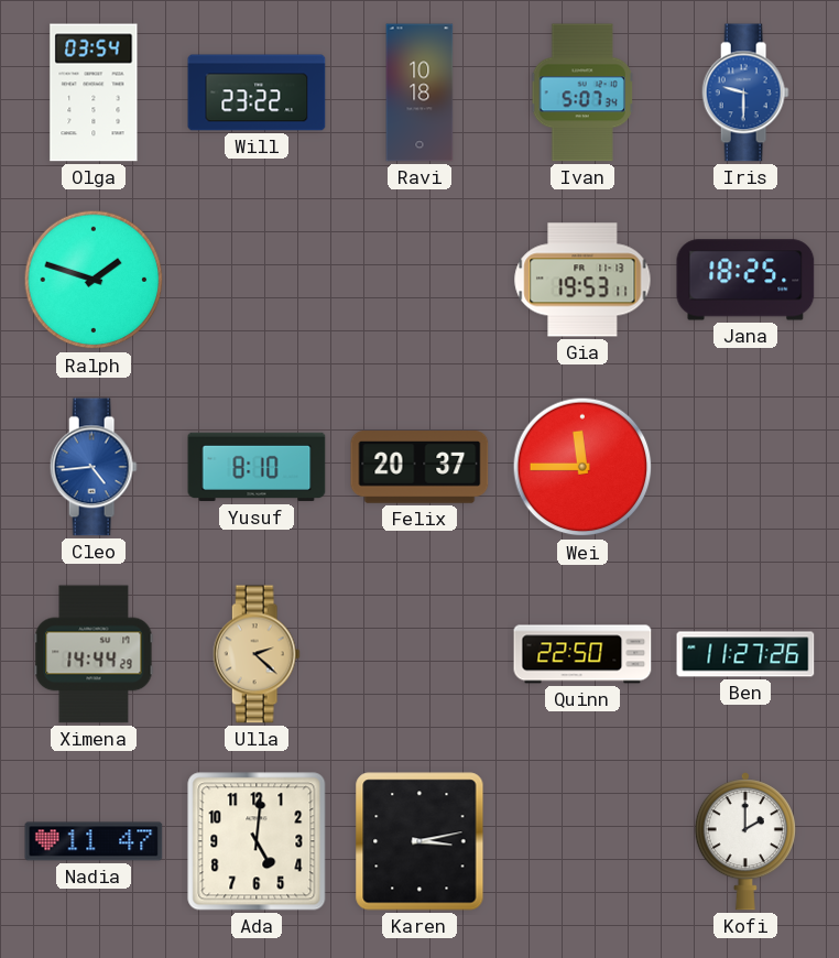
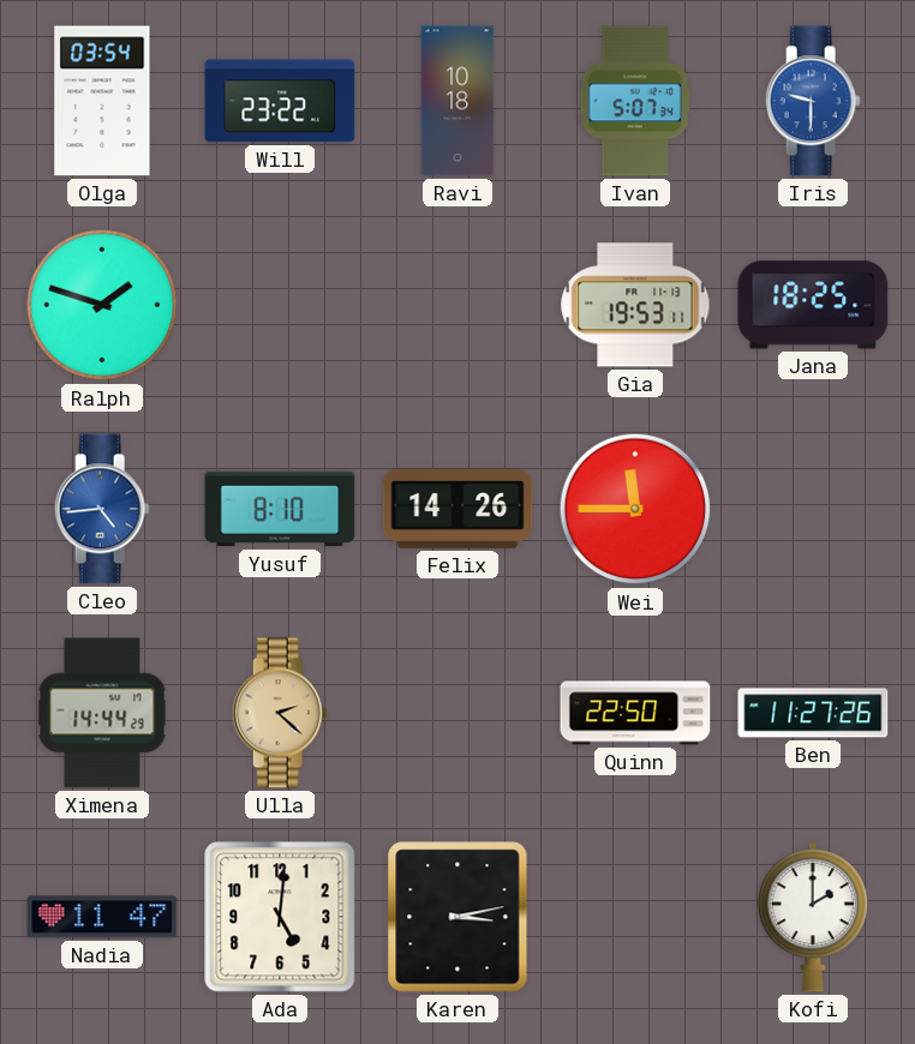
Felix: 20:37 -> 14:26 (458, 510)
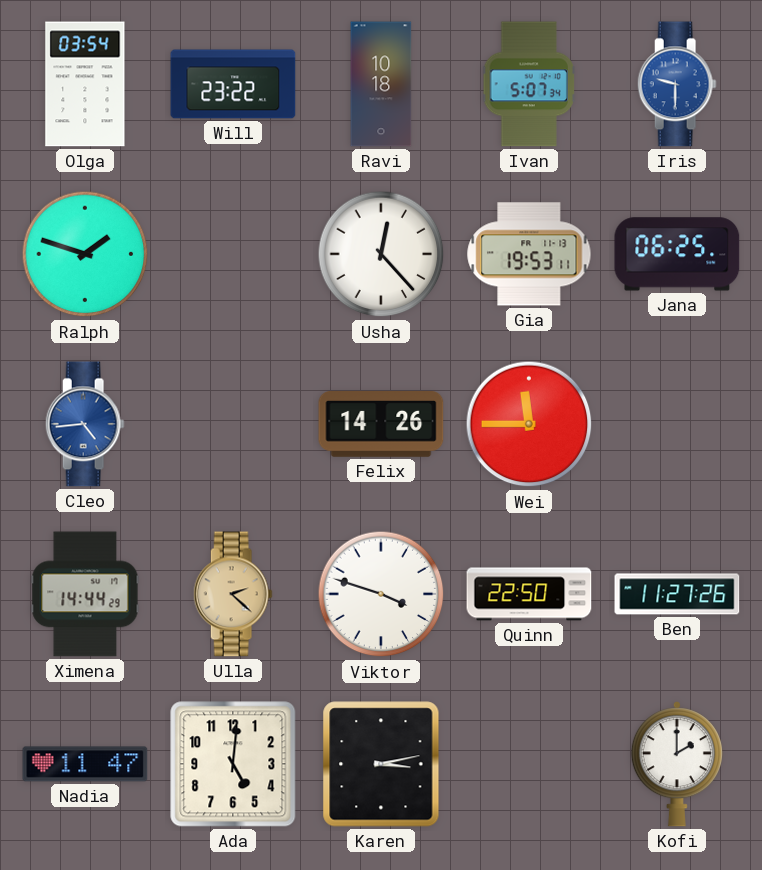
Usha: none -> 12:23 (381, 254)
Jana: 18:25 -> 06:25 (677, 254)
Yusuf: 8:10 -> none (280, 509)
Viktor: none -> 3:48 (381, 594)
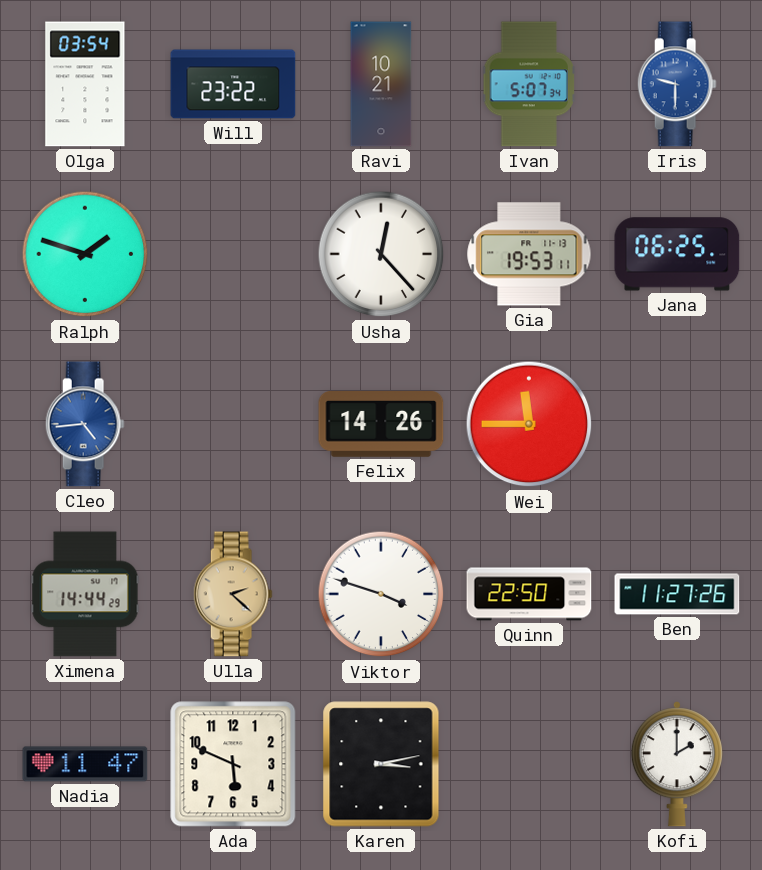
Ravi: 10:18 -> 10:21 (381, 84)
Ada: 5:01 -> 5:49 (233, 764)
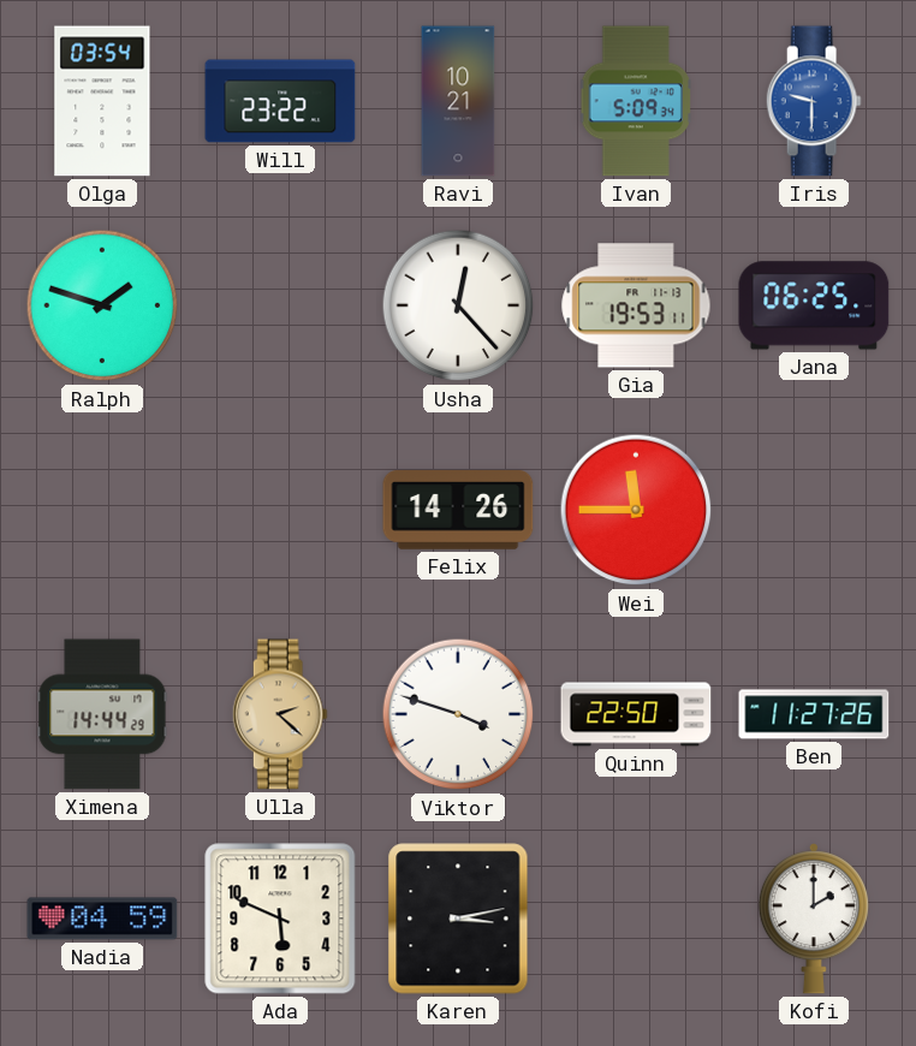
Ivan: 5:07 -> 5:09 (636, 101)
Cleo: 4:44 -> none (85, 424)
Nadia: 11:47 -> 04:59 (102, 919)
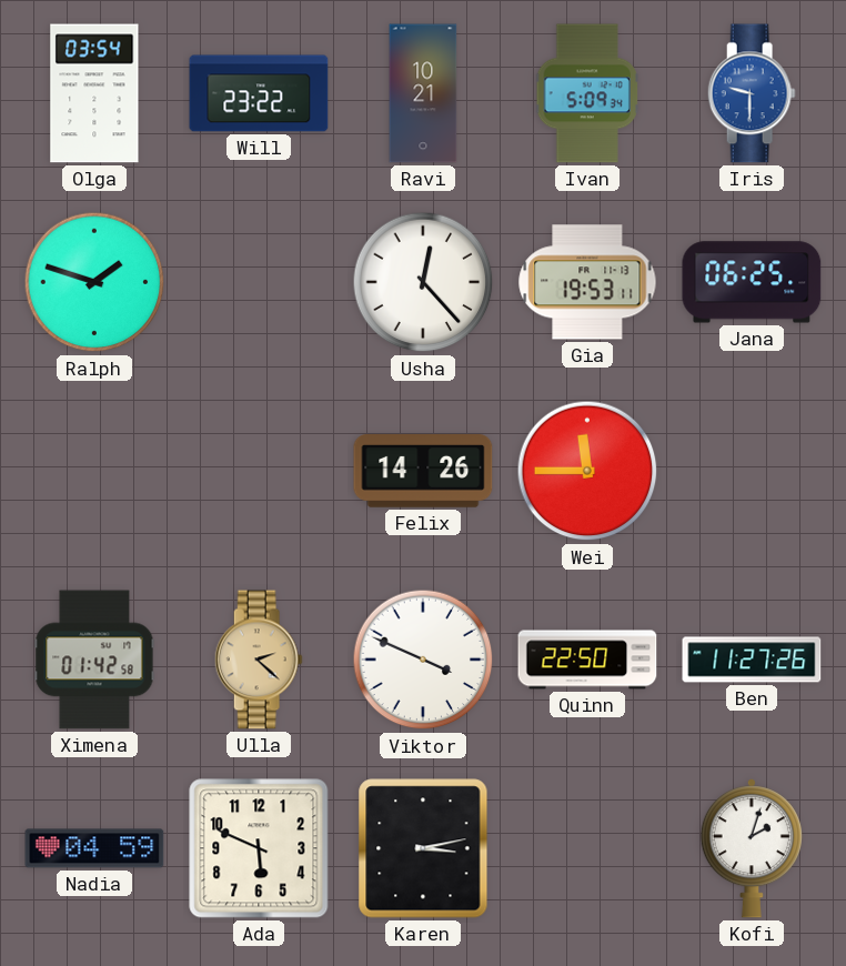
Ximena: 14:44 -> 01:42 (94, 660)
Viktor: 3:48 -> 3:49 (423, 660)
Kofi: 2:00 -> 2:03 (752, 848)
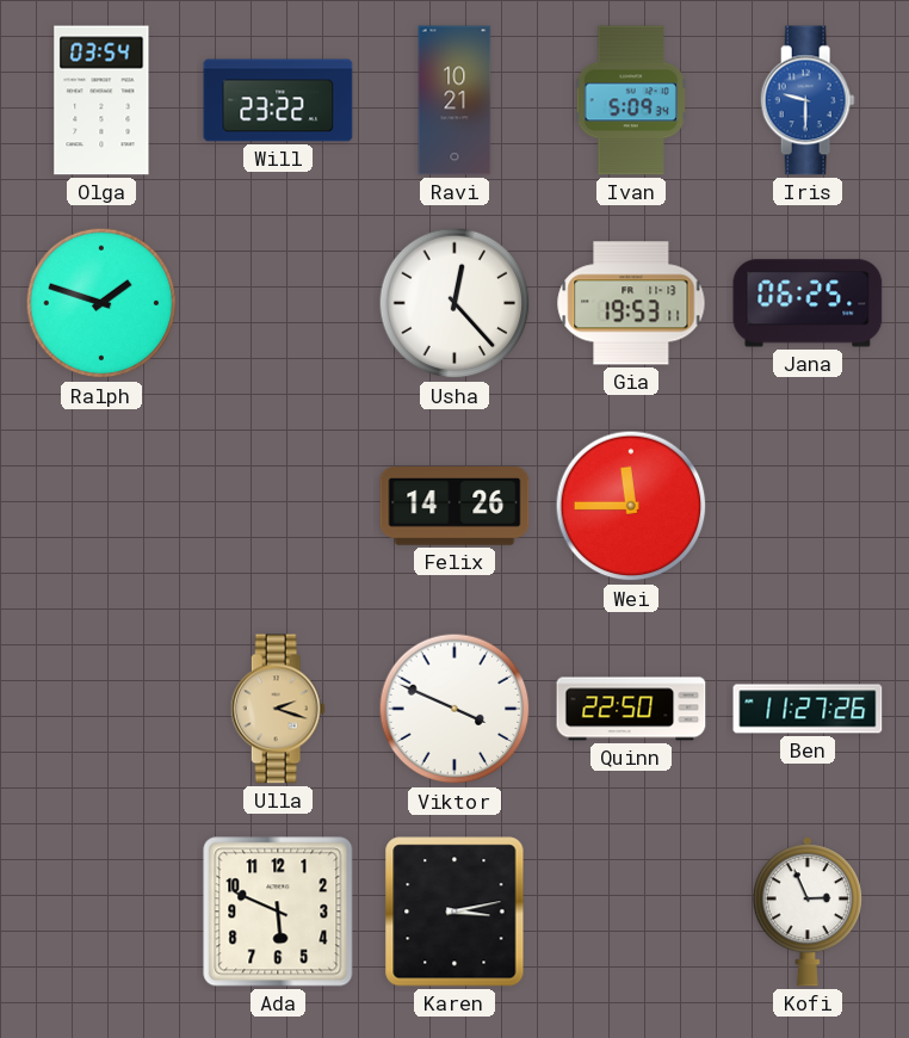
Ximena: 01:42 -> none (94, 660)
Ulla: 2:22 -> 2:18 (278, 709)
Nadia: 04:59 -> none (94, 848)
Kofi: 2:03 -> 2:56 (808, 912)
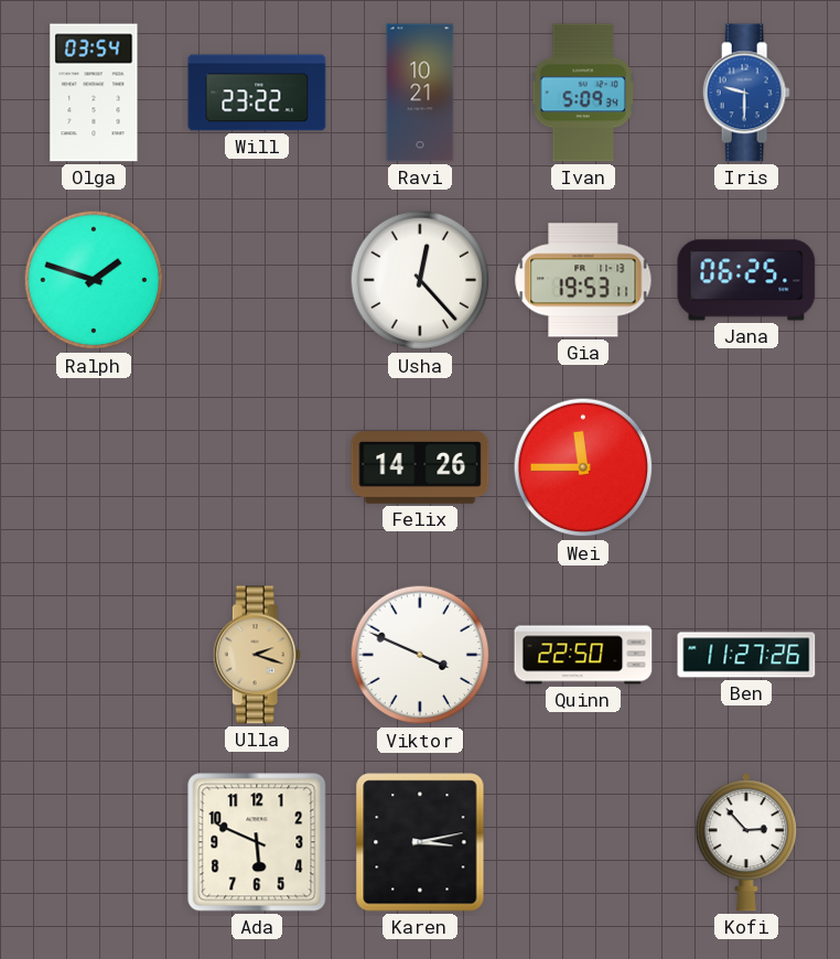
Kofi: 2:56 -> 2:53 (746, 842)
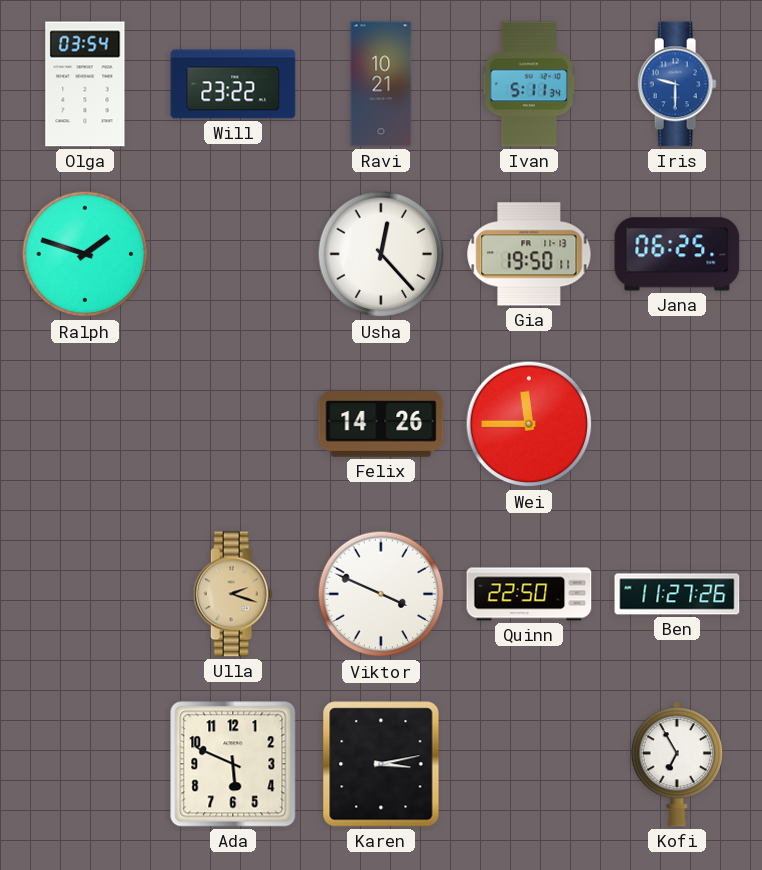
Ivan: 5:09 -> 5:11 (529, 84)
Gia: 19:53 -> 19:50 (529, 254)
Kofi: 2:53 -> 6:55 (677, 764)
